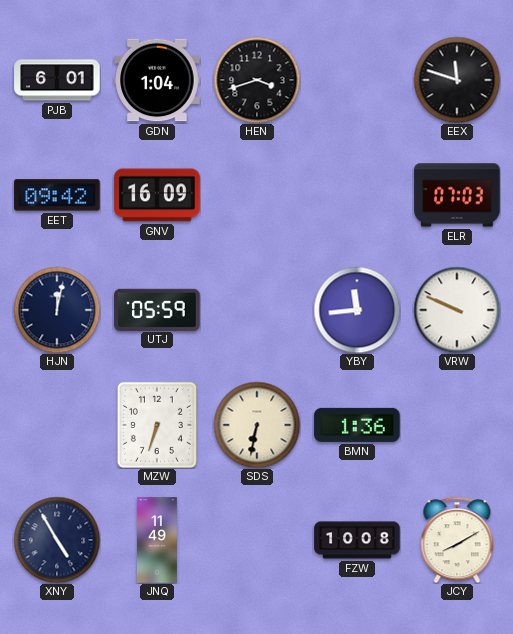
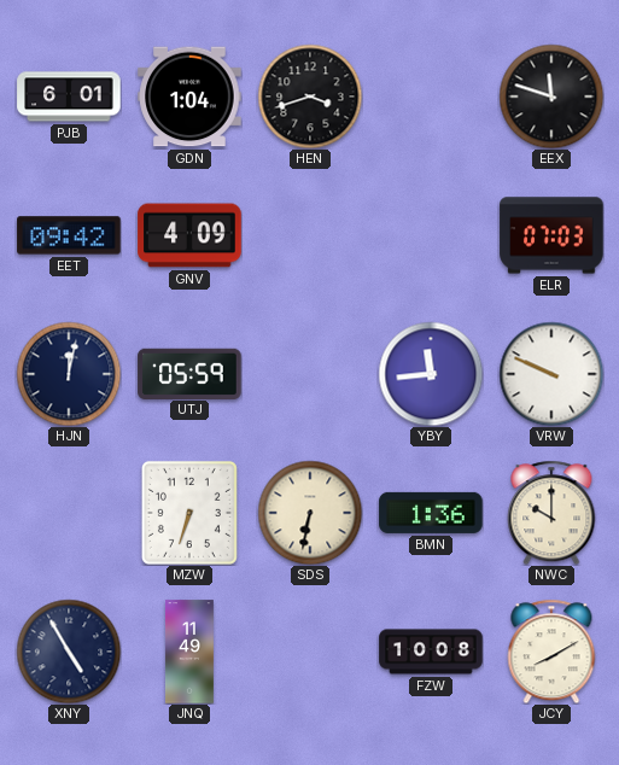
GNV: 16:09 -> 4:09 (189, 235)
NWC: none -> 10:00 (551, 513)
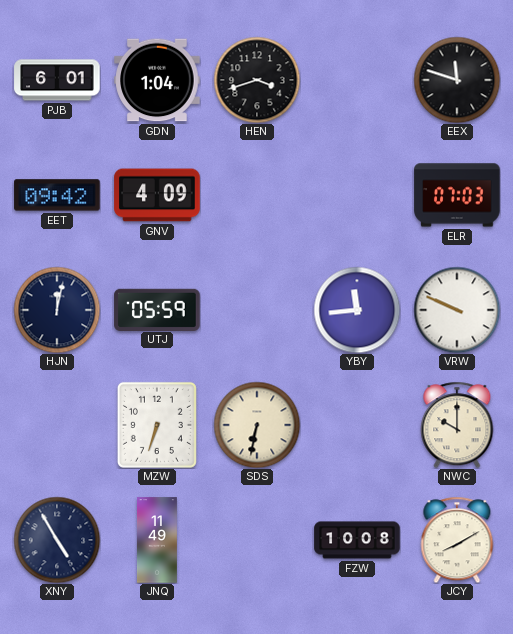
BMN: 1:36 -> none (431, 513)
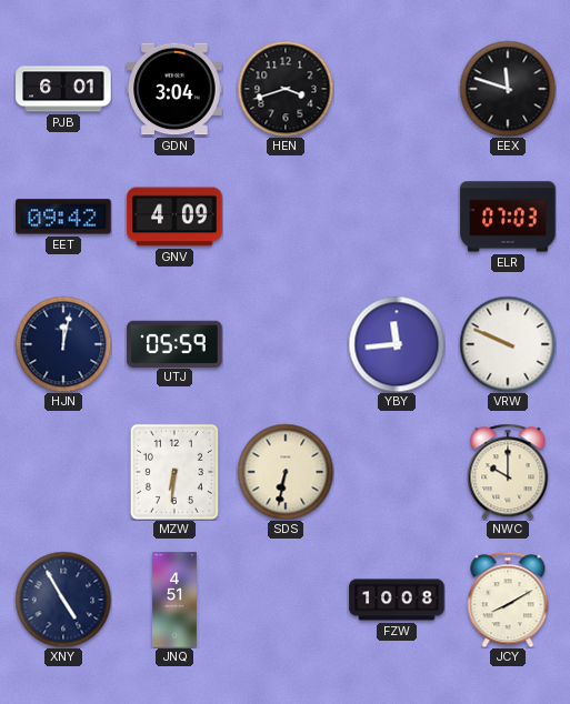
GDN: 1:04 -> 3:04 (174, 89)
MZW: 6:33 -> 6:31 (174, 472)
JNQ: 11:49 -> 4:51 (176, 600)
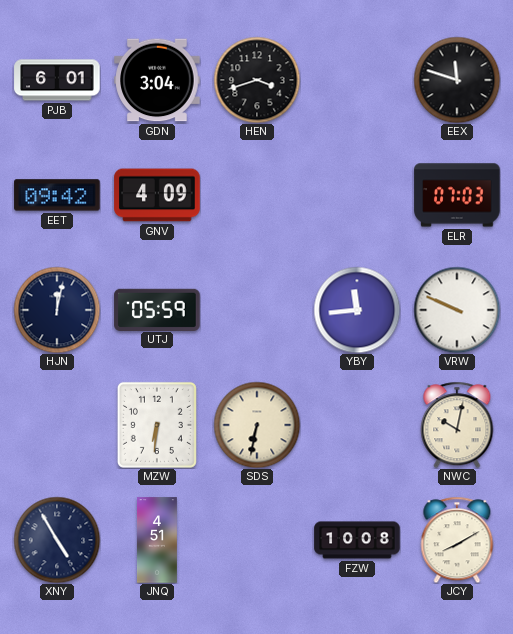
NWC: 10:00 -> 10:02 (457, 425)
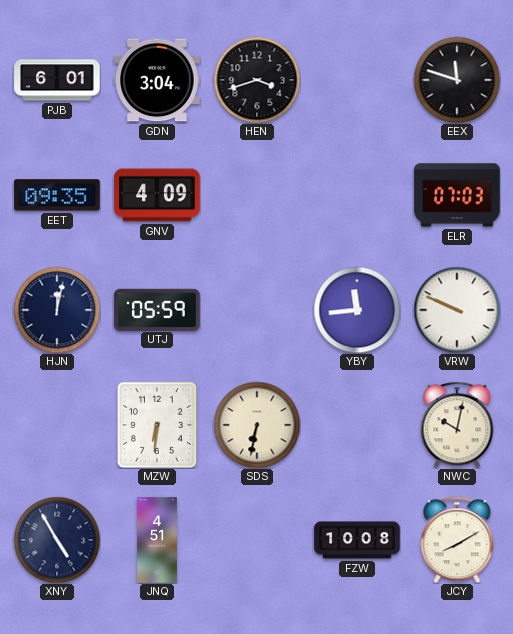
EET: 09:42 -> 09:35 (57, 195)
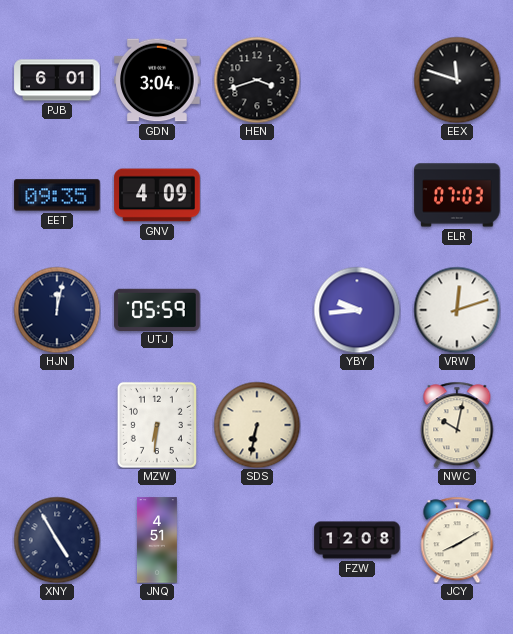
YBY: 11:44 -> 9:44 (357, 310)
VRW: 9:49 -> 12:12 (457, 310)
FZW: 10:08 -> 12:08 (357, 540)
